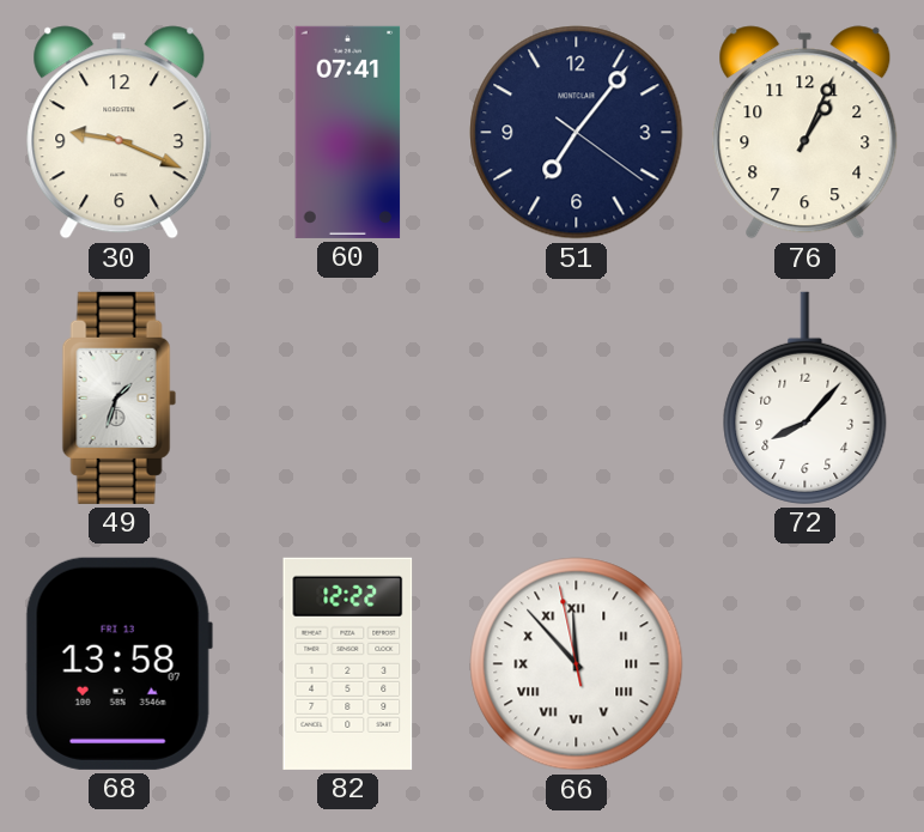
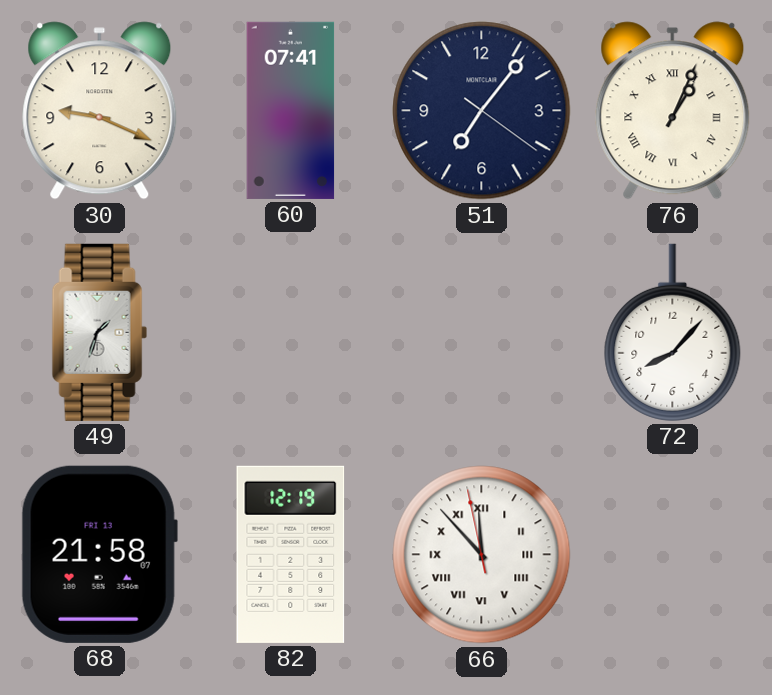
76 numerals: Arabic -> Roman (673, 111)
68: 13:58 -> 21:58 (99, 554)
82: 12:22 -> 12:19 (291, 554)
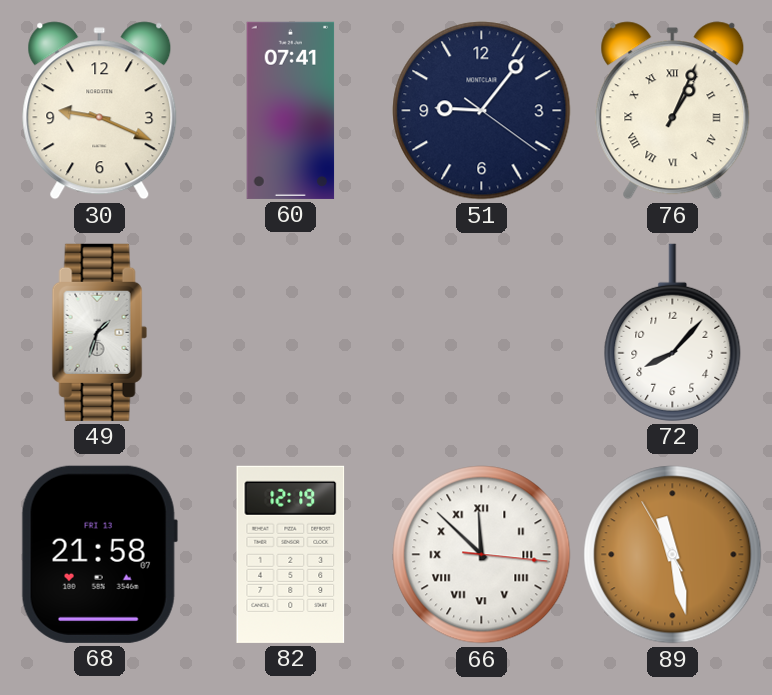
51: 7:06 -> 9:06 (482, 111)
66: 11:52:58 -> 11:52:16 (482, 555)
89: none -> 11:27 (673, 555)
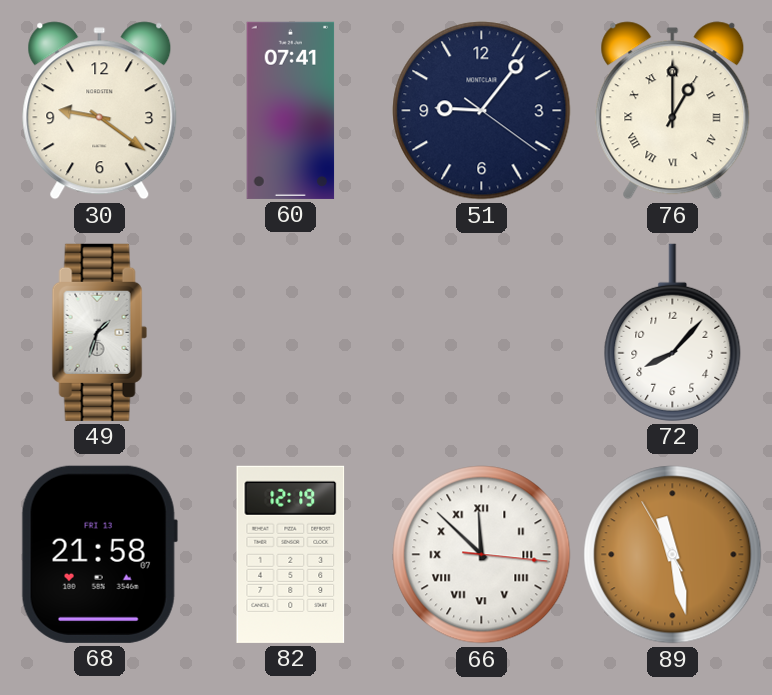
30: 9:19 -> 9:21 (100, 111)
76: 1:04 -> 1:00 (673, 111)
